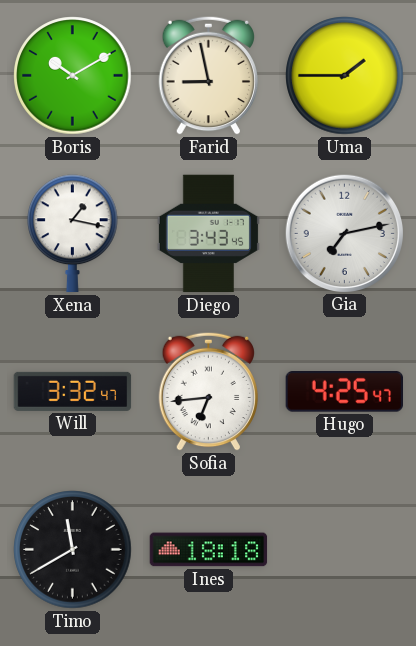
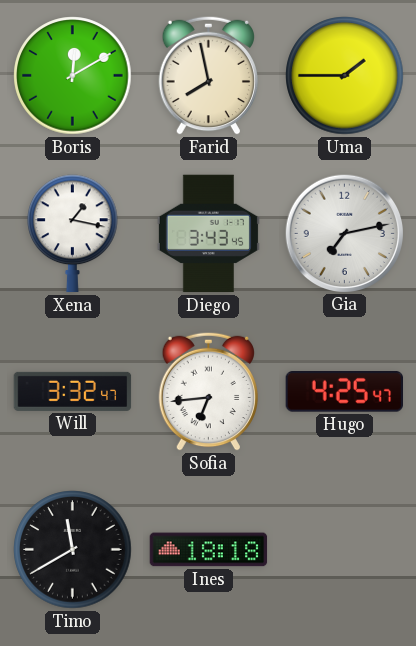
Boris: 10:10 -> 12:10 (73, 76)
Farid: 8:58 -> 7:58 (208, 75)
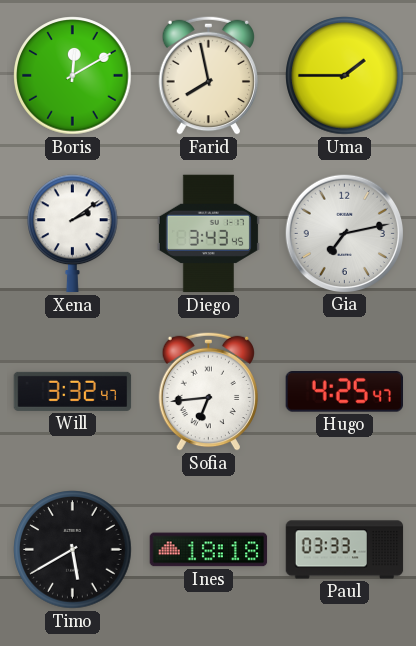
Xena: 1:17 -> 2:09 (73, 234)
Timo: 11:40 -> 5:40 (73, 550)
Paul: none -> 03:33 (345, 550)
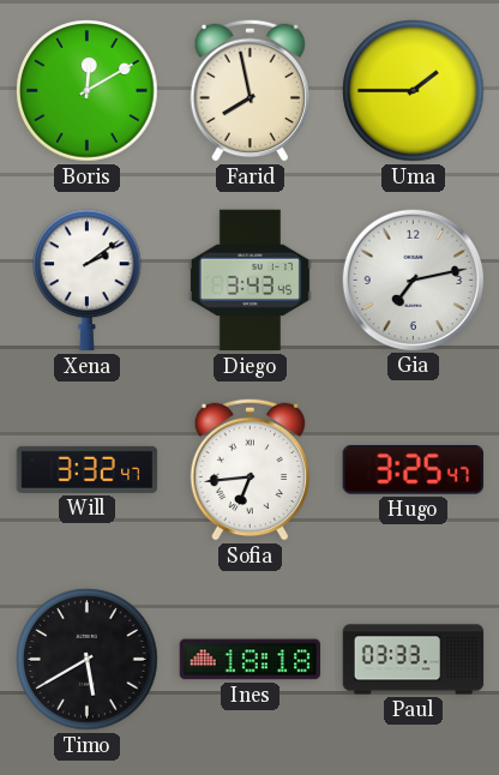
Hugo: 4:25 -> 3:25 (413, 470)
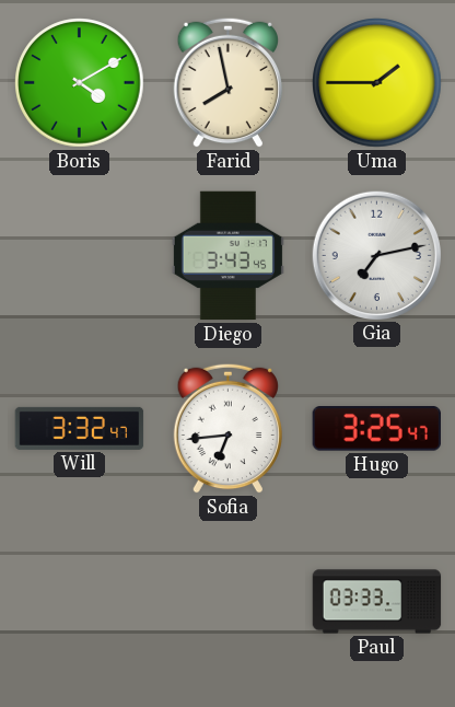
Boris: 12:10 -> 4:10 (80, 83)
Xena: 2:09 -> none (88, 281)
Timo: 5:40 -> none (88, 660)
Ines: 18:18 -> none (251, 660)
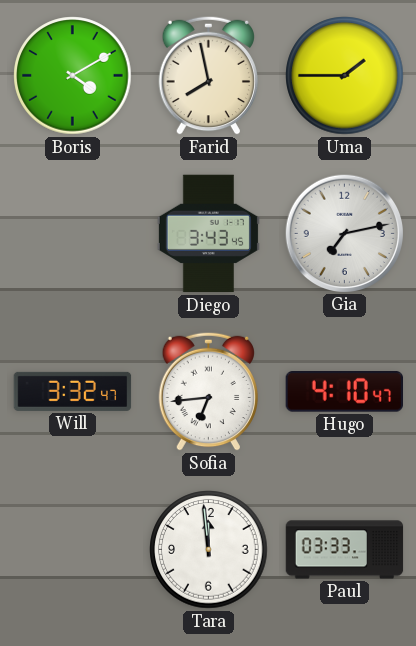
Hugo: 3:25 -> 4:10 (344, 392)
Tara: none -> 11:59 (209, 550)
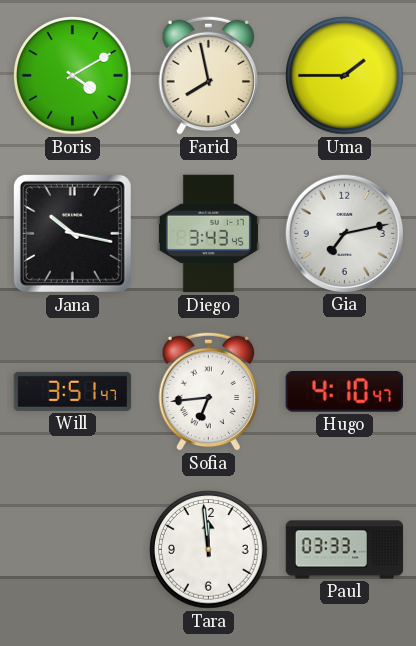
Jana: none -> 10:17 (72, 233)
Will: 3:32 -> 3:51 (73, 391)
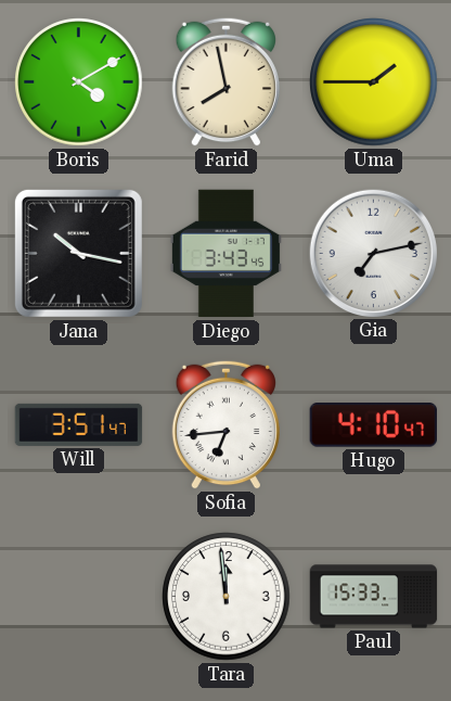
Paul: 03:33 -> 15:33 (374, 597)
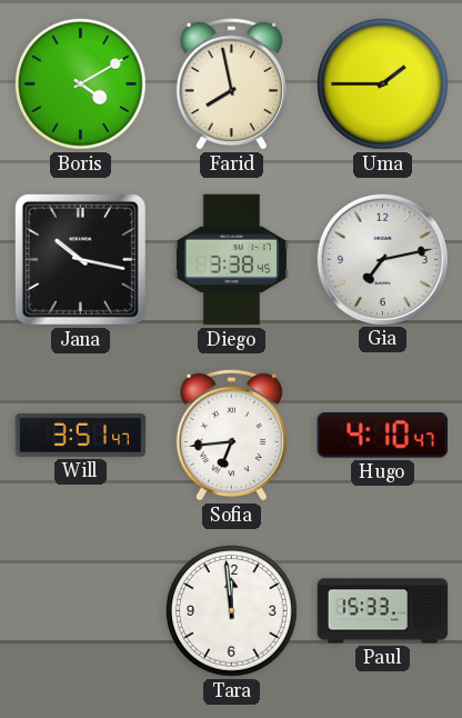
Diego: 3:43 -> 3:38 (231, 260)
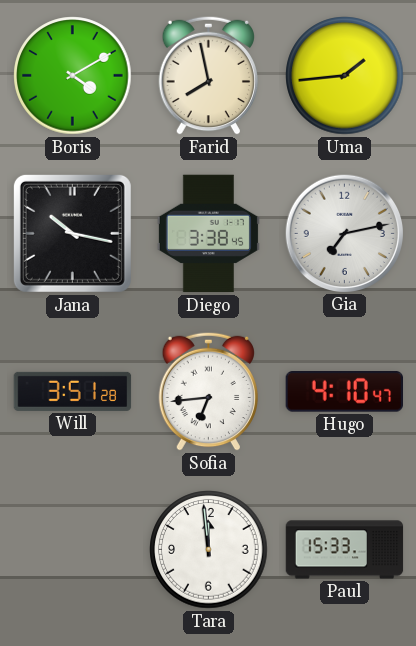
Uma: 1:45 -> 1:44 (345, 76)
Will: 3:51:47 -> 3:51:28 (73, 391)
